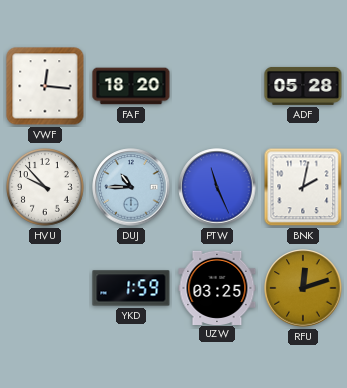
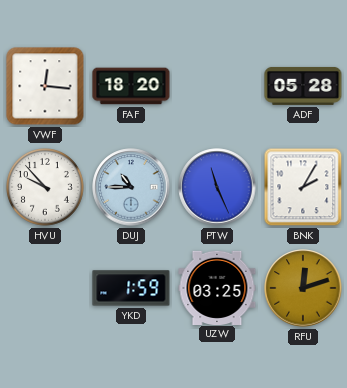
BNK: 2:02 -> 2:05 (303, 187)
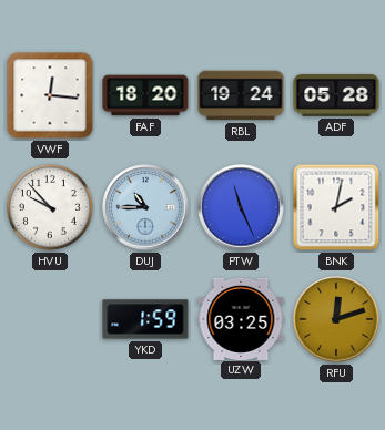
RBL: none -> 19:24 (241, 95)
BNK: 2:05 -> 2:02 (336, 207)
